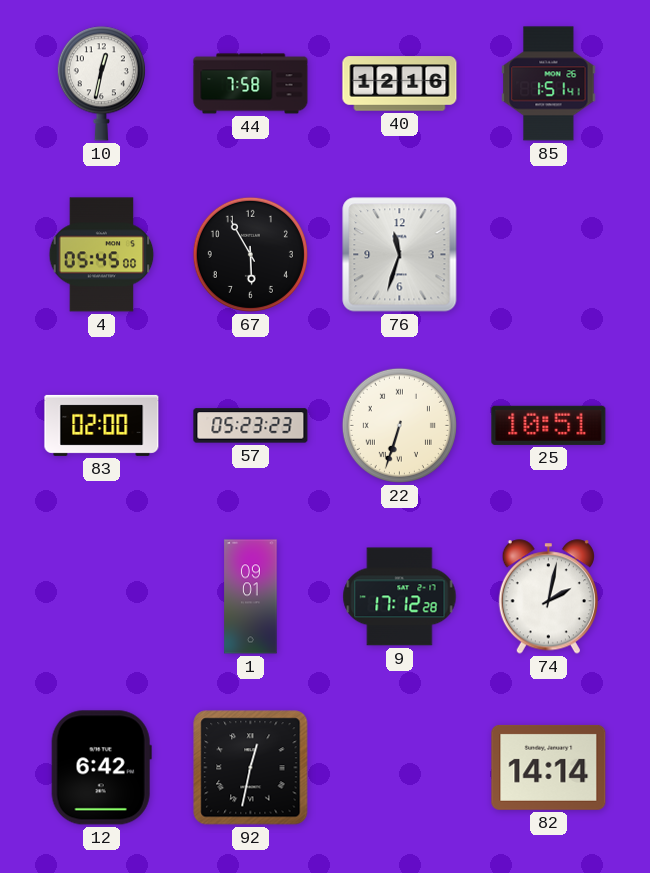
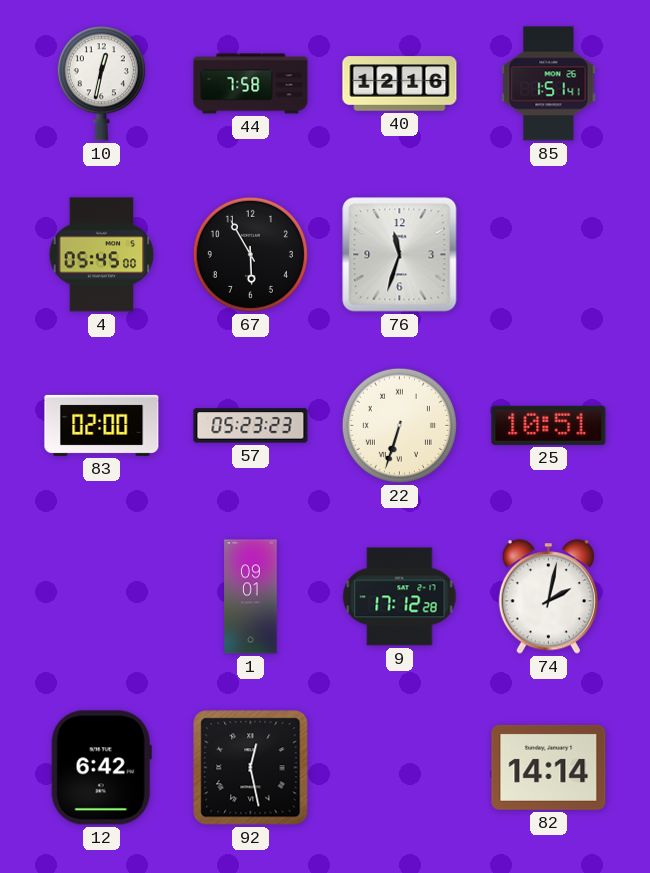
92: 12:32 -> 12:28 (251, 768)
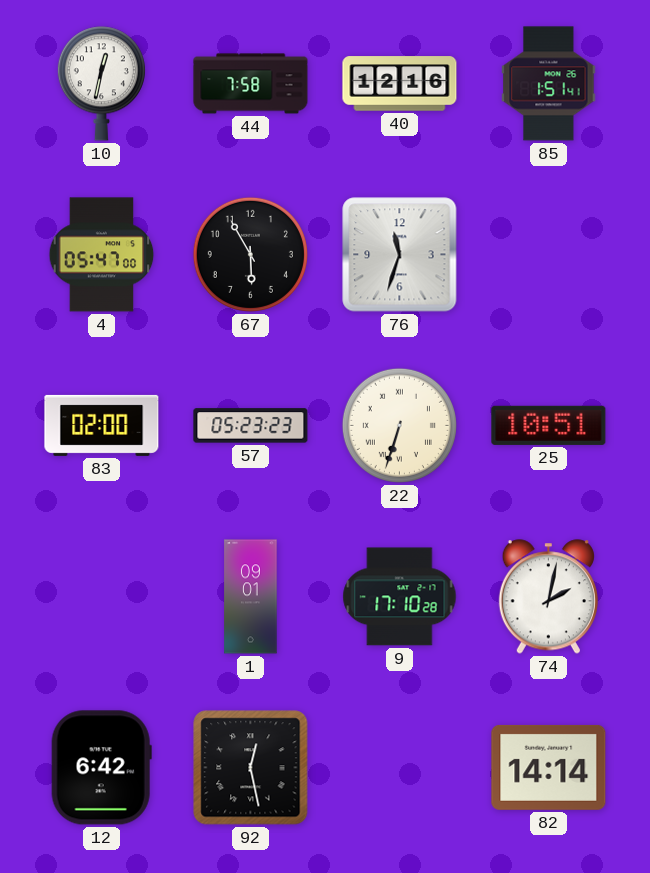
4: 05:45 -> 05:47 (102, 255)
9: 17:12 -> 17:10 (400, 597)
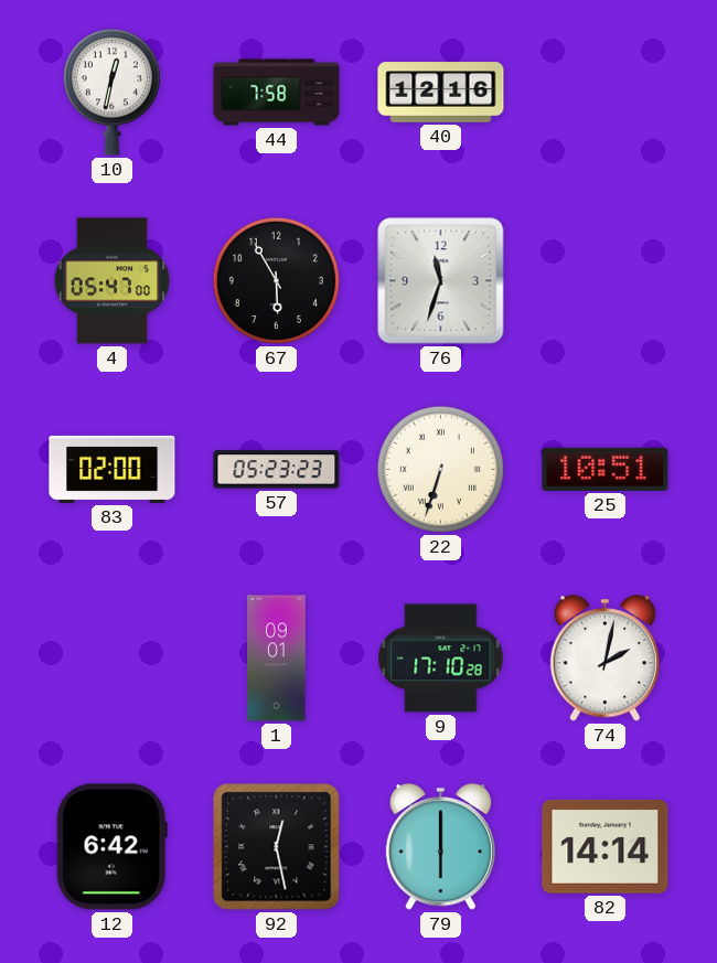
85: 1:51 -> none (549, 84)
79: none -> 6:00 (440, 847)
